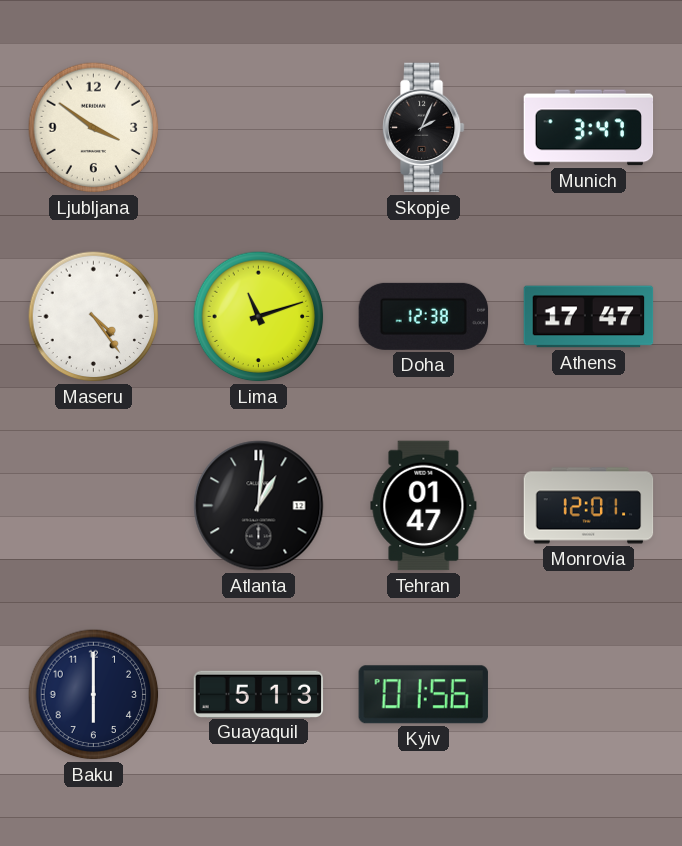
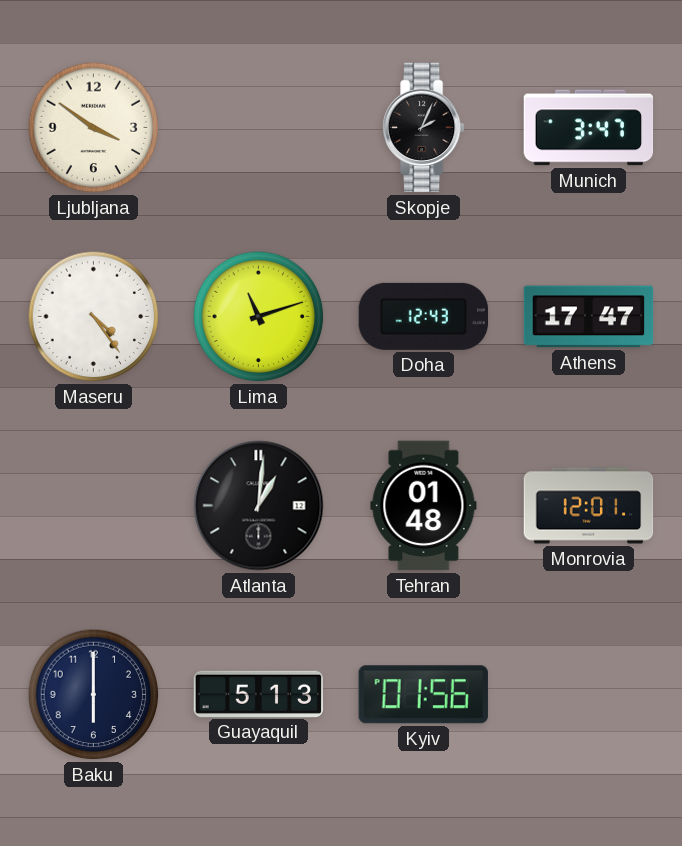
Doha: 12:38 -> 12:43 (424, 316)
Tehran: 01:47 -> 01:48 (424, 506)
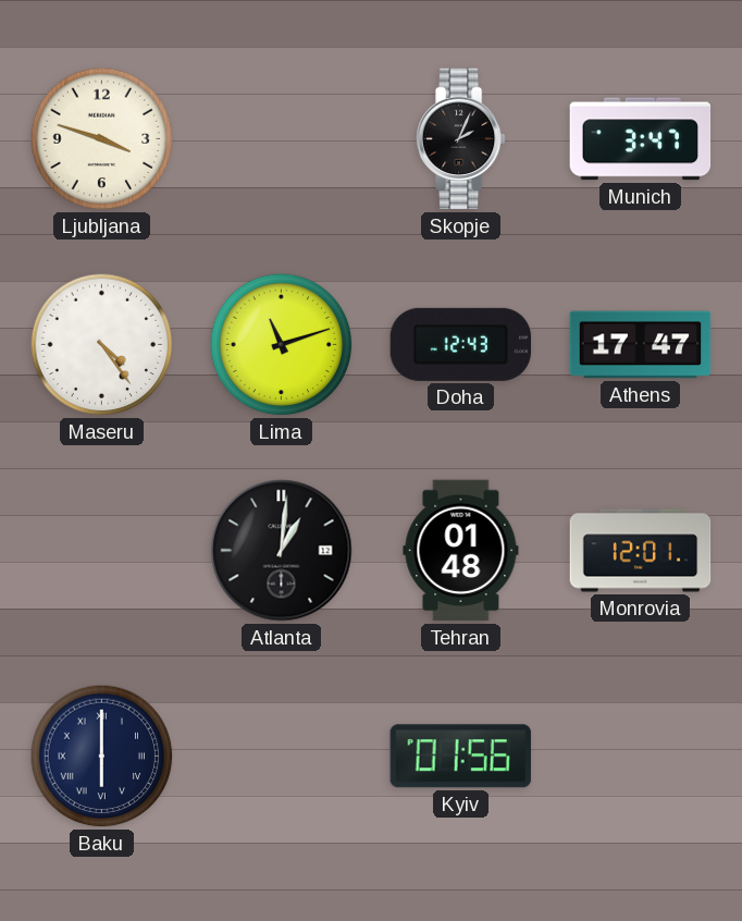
Ljubljana: 3:51 -> 3:48 (102, 139)
Baku numerals: Arabic -> Roman (102, 757)
Guayaquil: 5:13 -> none (259, 694)
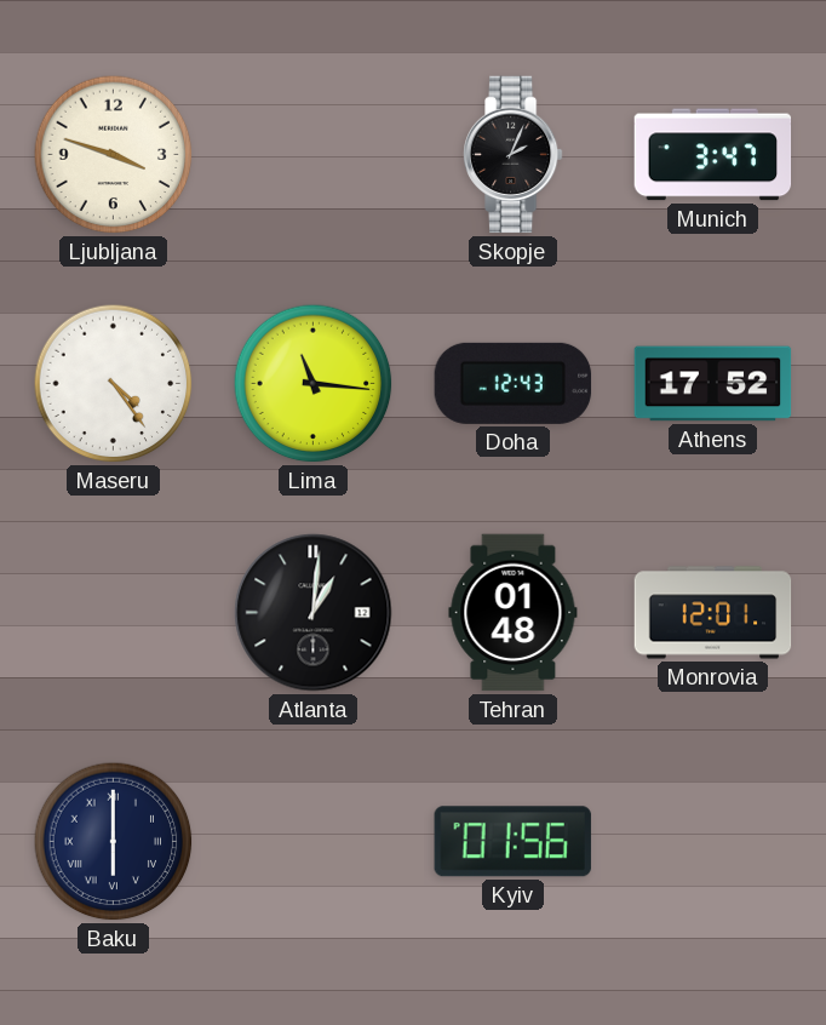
Lima: 11:12 -> 11:16 (314, 384)
Athens: 17:47 -> 17:52 (713, 384)
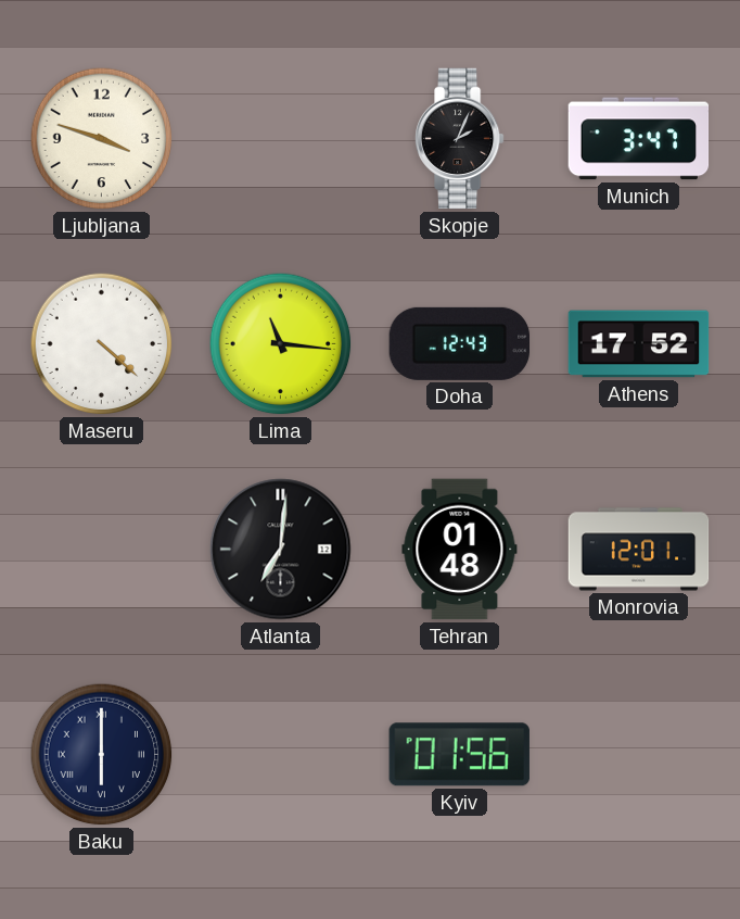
Maseru: 4:24 -> 4:22 (102, 344)
Atlanta: 1:01 -> 7:01 (281, 550)
